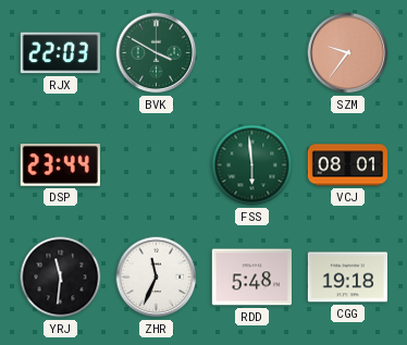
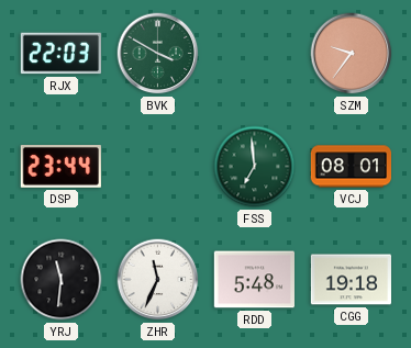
FSS: 5:59 -> 6:59 (255, 167)
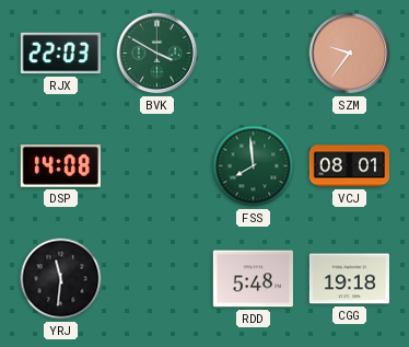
DSP: 23:44 -> 14:08 (60, 166)
FSS: 6:59 -> 7:59 (254, 166)
ZHR: 11:34 -> none (158, 280)
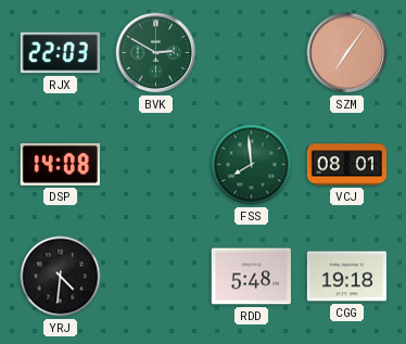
BVK: 3:50 -> 2:50 (156, 53)
SZM: 9:36 -> 7:06 (347, 53)
YRJ: 11:31 -> 4:31 (61, 277)
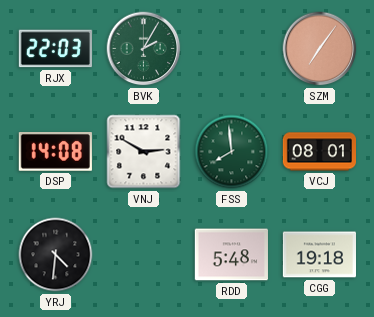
BVK: 2:50 -> 2:05 (144, 49)
VNJ: none -> 2:50 (144, 152)
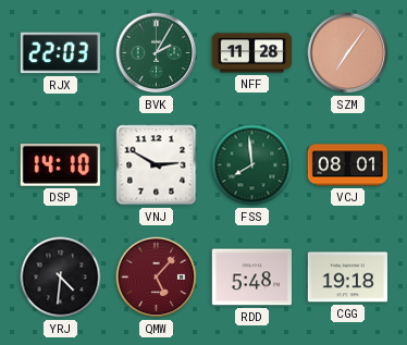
NFF: none -> 11:28 (251, 53)
DSP: 14:08 -> 14:10 (60, 165)
QMW: none -> 5:07 (157, 278)
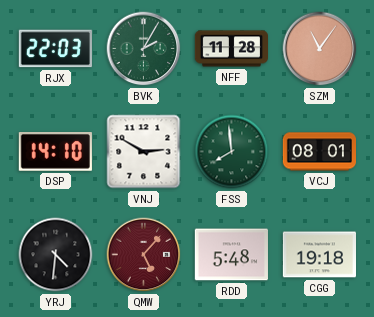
SZM: 7:06 -> 11:06 (320, 49)
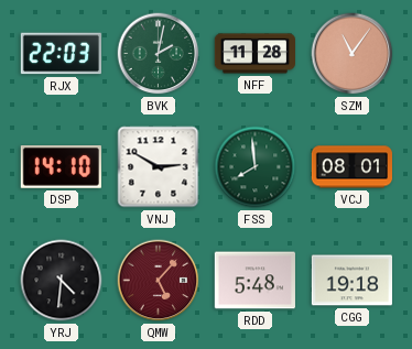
BVK: 2:05 -> 2:02 (159, 54)
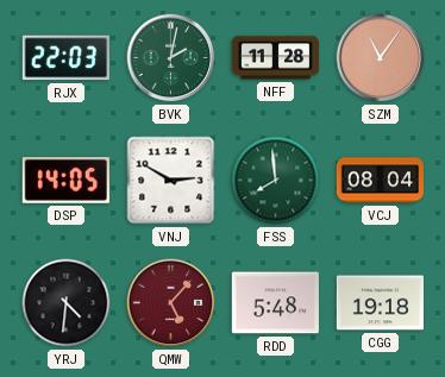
DSP: 14:10 -> 14:05 (65, 181)
VCJ: 08:01 -> 08:04 (380, 181)
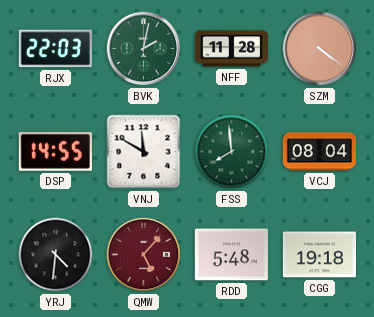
SZM: 11:06 -> 4:21 (320, 49)
DSP: 14:05 -> 14:55 (55, 152)
VNJ: 2:50 -> 11:50 (144, 152)
